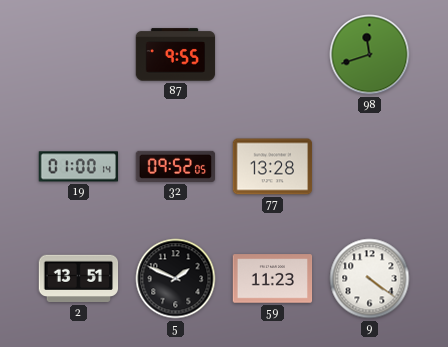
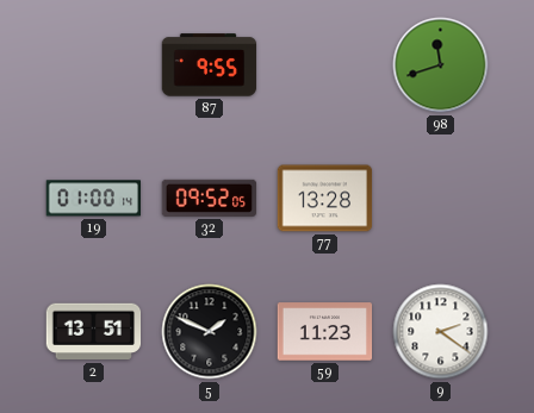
9: 4:21 -> 2:21 (441, 332)
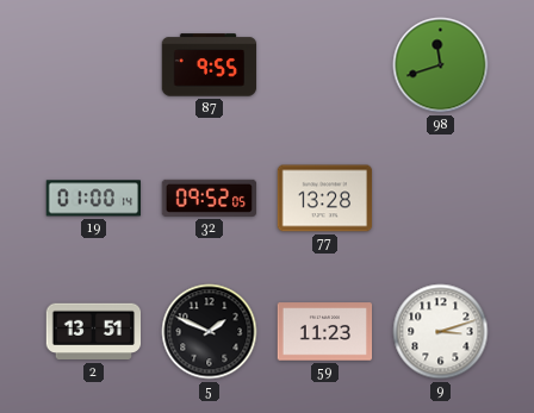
9: 2:21 -> 3:12 (441, 332)
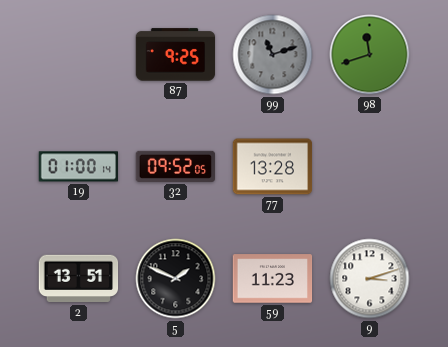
87: 9:55 -> 9:25 (176, 55)
99: none -> 11:12 (273, 55)
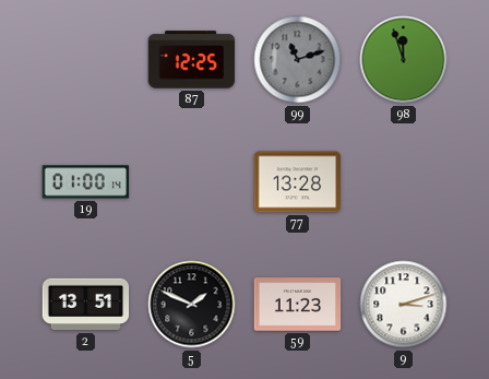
87: 9:25 -> 12:25 (192, 60)
98: 11:42 -> 11:57 (404, 60)
32: 09:52 -> none (176, 166)
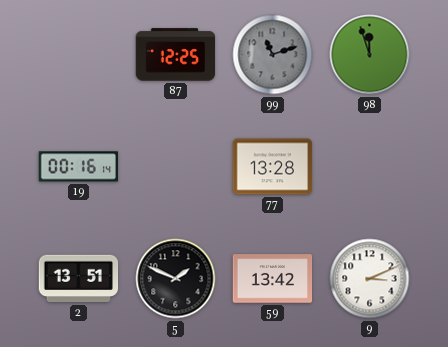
19: 01:00 -> 00:16 (79, 167)
59: 11:23 -> 13:42 (273, 279)
9: 3:12 -> 3:11 (370, 279)
